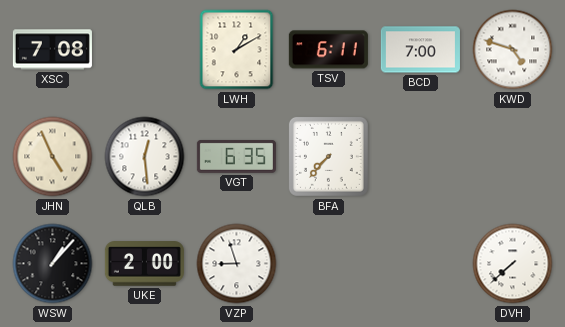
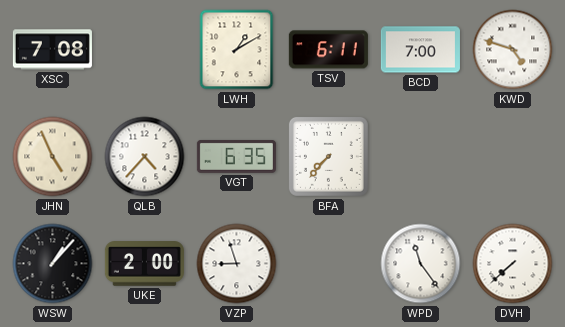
QLB: 12:29 -> 4:37 (145, 157)
WPD: none -> 11:24 (421, 264)
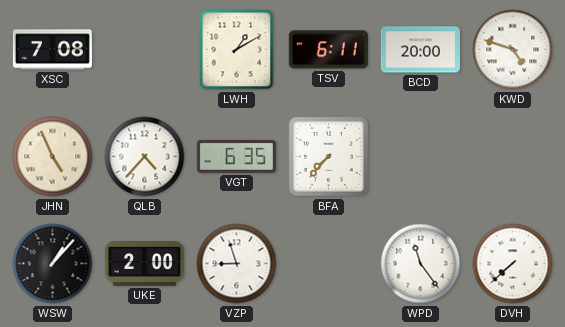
BCD: 7:00 -> 20:00 (420, 50)
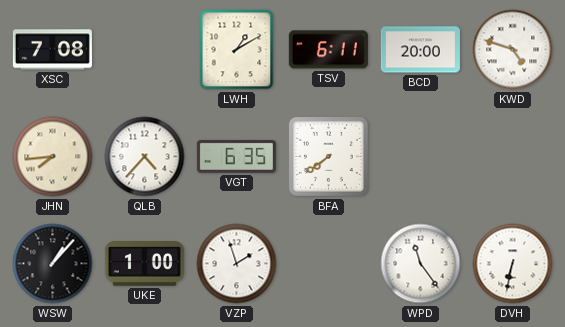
JHN: 4:56 -> 7:44 (53, 157)
BFA: 7:37 -> 7:39 (328, 156)
UKE: 2:00 -> 1:00 (144, 264)
VZP: 8:57 -> 1:57 (237, 264)
DVH: 7:38 -> 6:32 (513, 264)
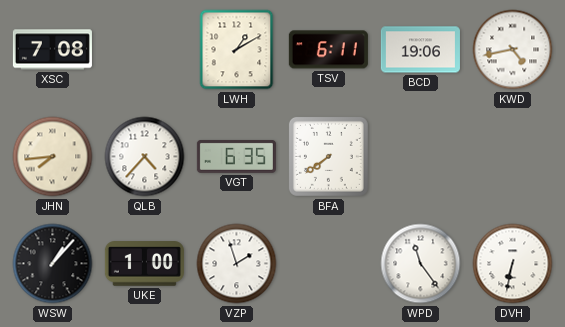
BCD: 20:00 -> 19:06 (420, 50)
KWD: 4:48 -> 4:43 (513, 50)
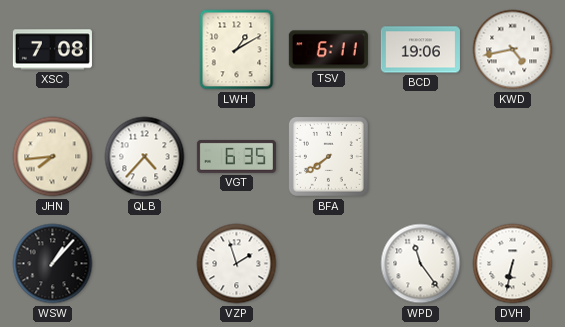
UKE: 1:00 -> none (144, 264)
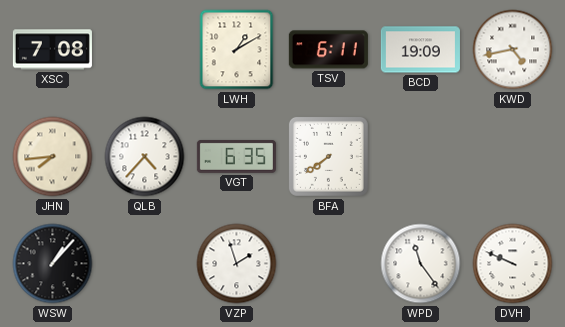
BCD: 19:06 -> 19:09 (420, 50)
DVH: 6:32 -> 9:49 (513, 264)
